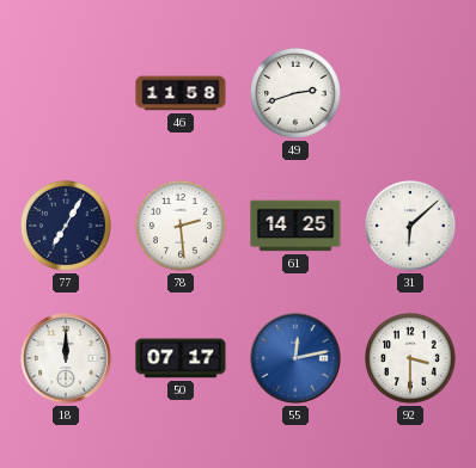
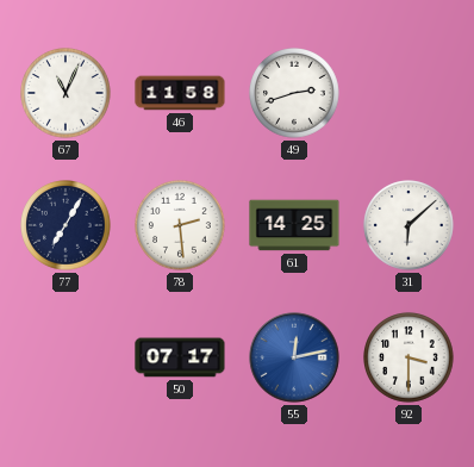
67: none -> 11:04 (67, 94)
18: 12:00 -> none (66, 358)
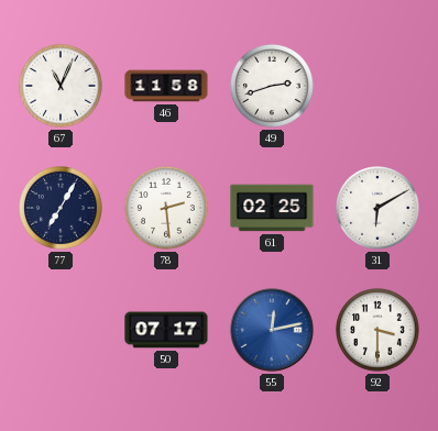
61: 14:25 -> 02:25 (272, 208)
31: 6:08 -> 6:10 (379, 209)
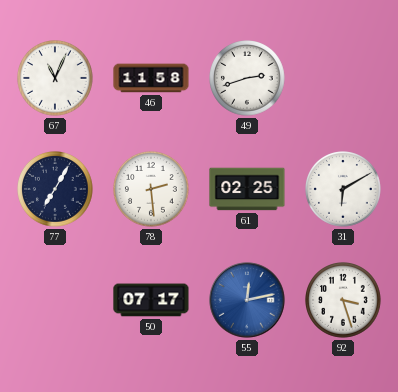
92: 3:30 -> 3:27 (344, 301)
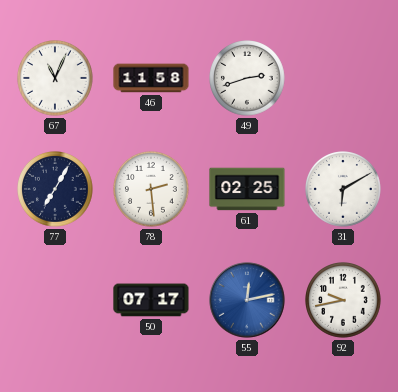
92: 3:27 -> 9:43 (344, 301)
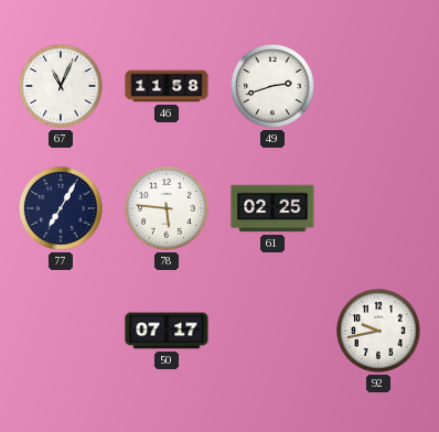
78: 2:29 -> 5:46 (168, 209)
31: 6:10 -> none (344, 190)
55: 12:13 -> none (247, 300)
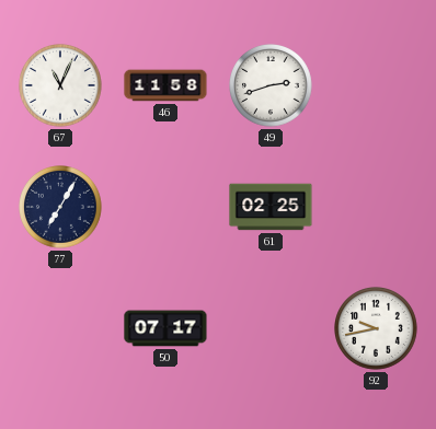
78: 5:46 -> none (168, 209)
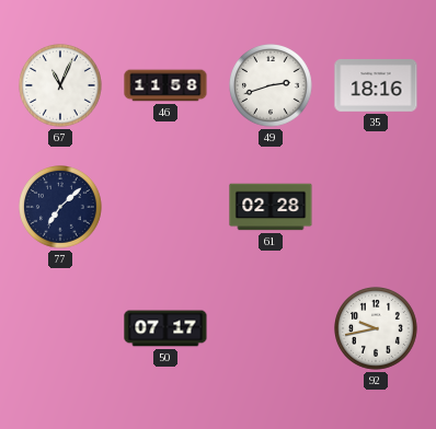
35: none -> 18:16 (376, 86)
77: 7:05 -> 7:08 (61, 208)
61: 02:25 -> 02:28 (271, 207)
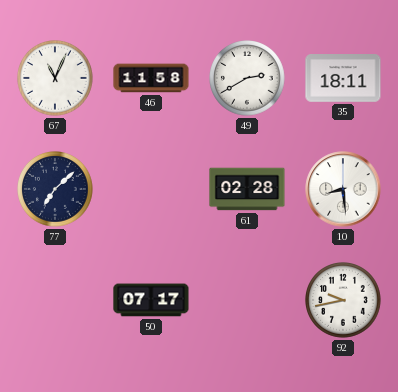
49: 2:42 -> 2:40 (248, 79)
35: 18:16 -> 18:11 (343, 79)
10: none -> 8:29 (343, 189)
